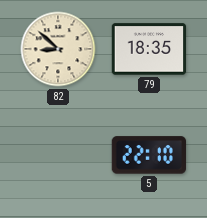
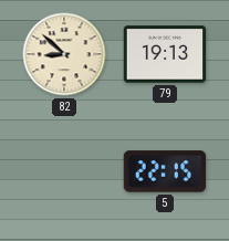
79: 18:35 -> 19:13 (165, 54)
5: 22:10 -> 22:15 (165, 171)
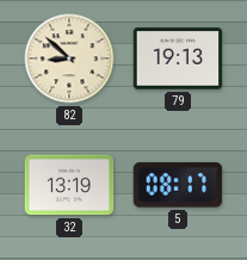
32: none -> 13:19 (69, 185)
5: 22:15 -> 08:17 (178, 185)
